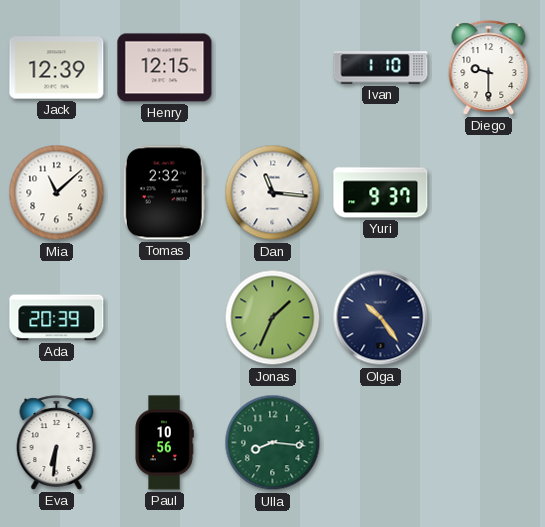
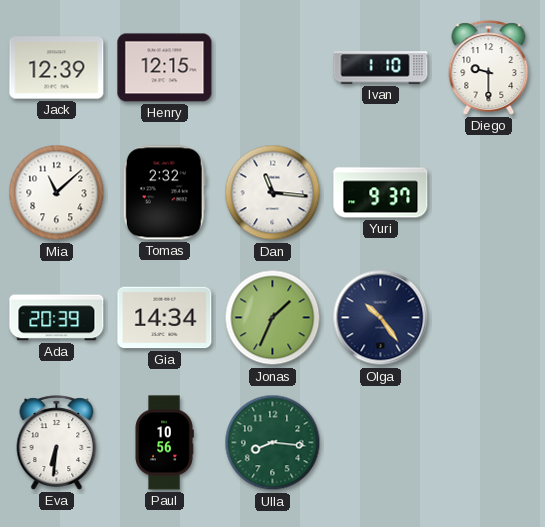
Gia: none -> 14:34 (165, 318)
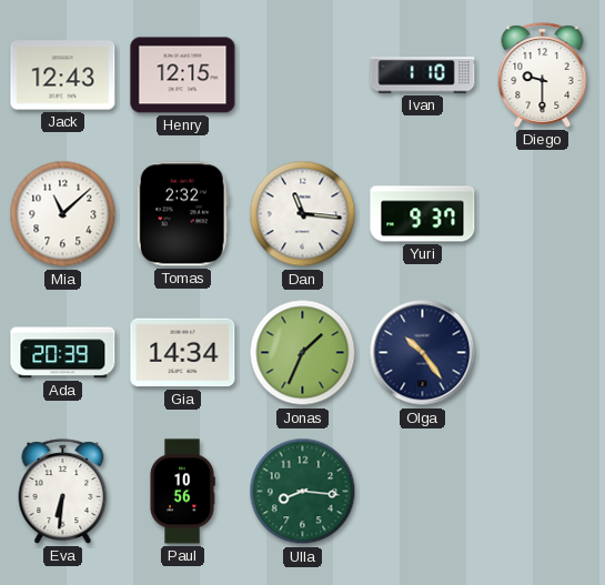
Jack: 12:39 -> 12:43 (63, 75)
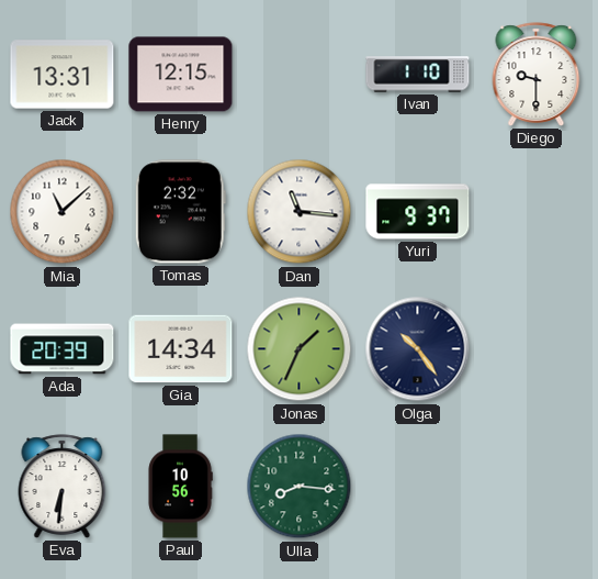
Jack: 12:43 -> 13:31 (63, 75)
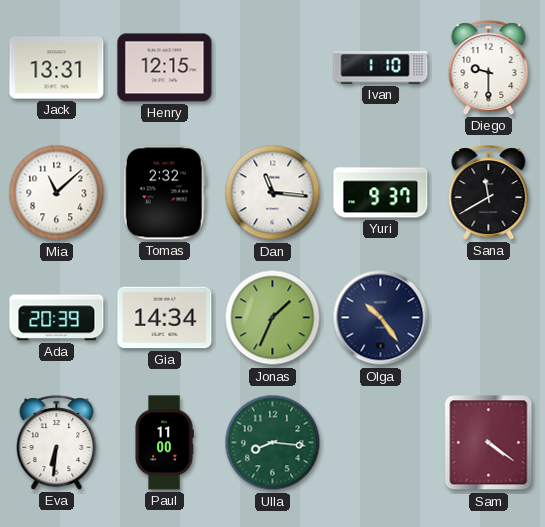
Sana: none -> 11:40 (489, 193)
Paul: 10:56 -> 11:00 (164, 443)
Sam: none -> 4:21 (489, 443)
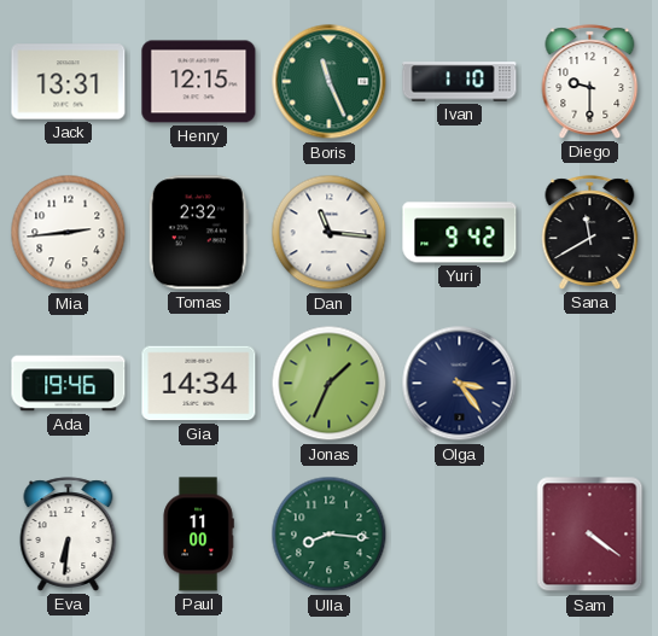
Boris: none -> 11:26 (330, 82)
Mia: 11:08 -> 2:44 (69, 233)
Yuri: 9:37 -> 9:42 (460, 233)
Ada: 20:39 -> 19:46 (69, 384)
Olga: 10:24 -> 3:24 (460, 384)
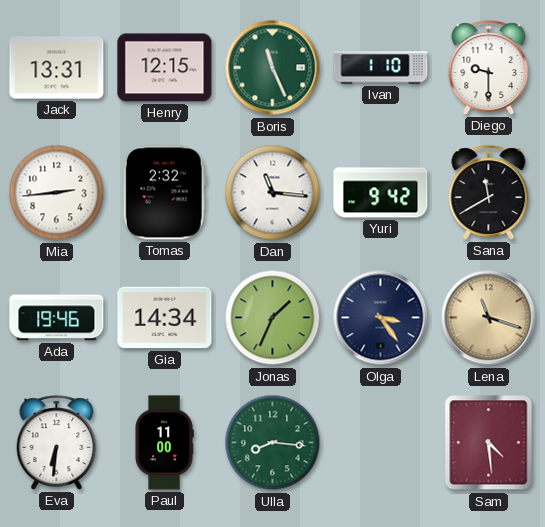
Lena: none -> 11:18 (489, 318)
Sam: 4:21 -> 4:29 (489, 443)
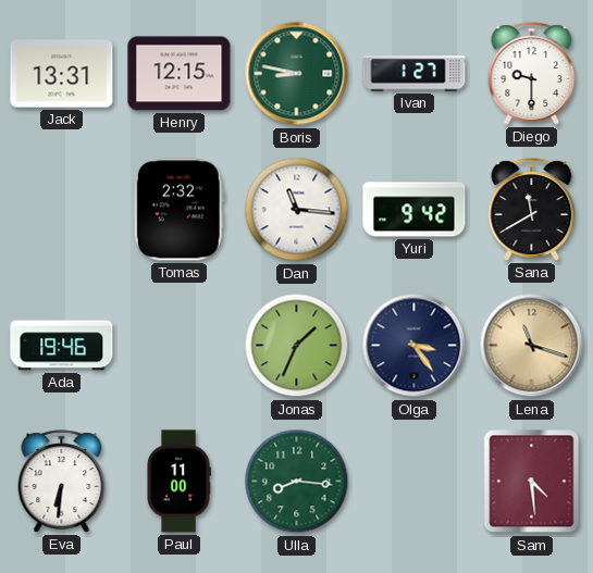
Boris: 11:26 -> 8:47 (297, 74)
Ivan: 1:10 -> 1:27 (415, 74)
Mia: 2:44 -> none (57, 193)
Gia: 14:34 -> none (165, 318)
